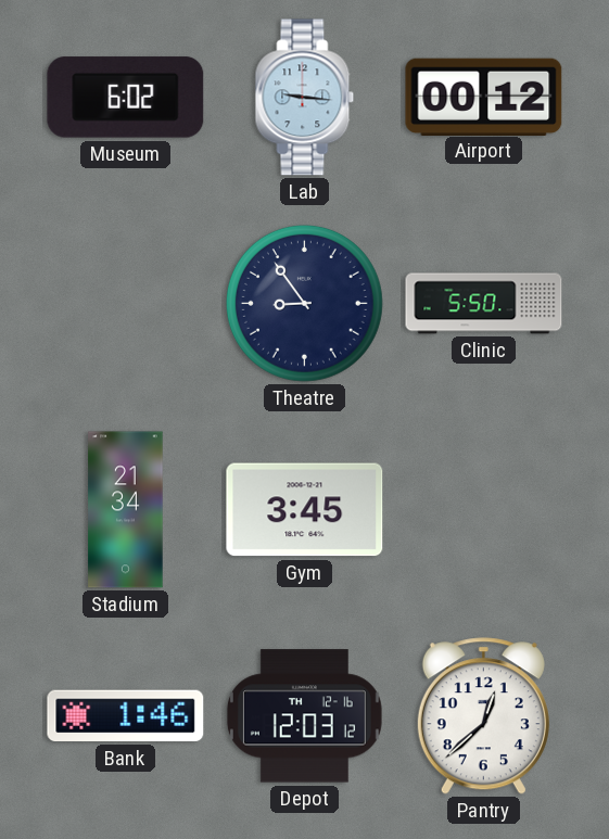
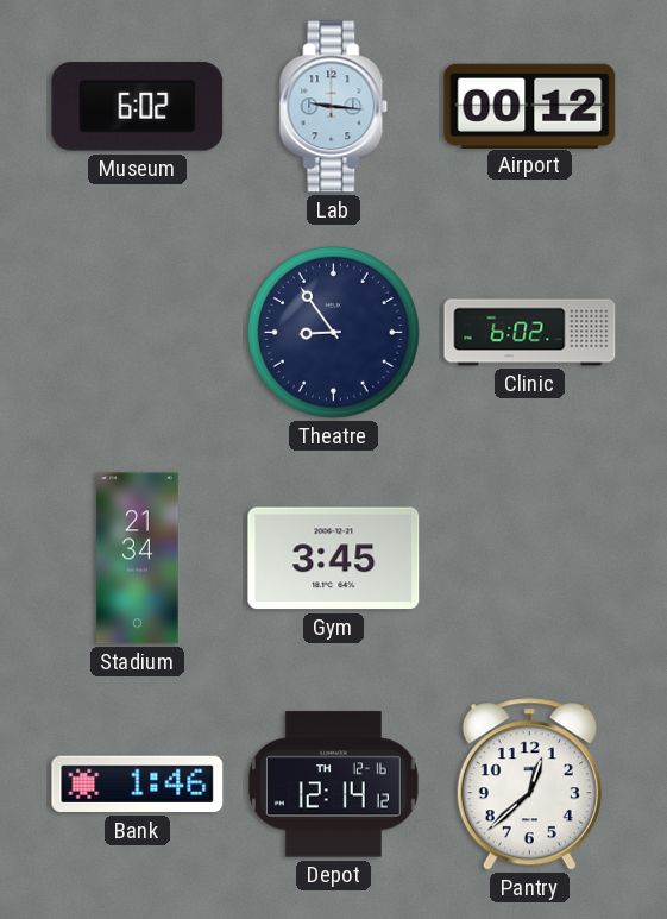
Clinic: 5:50 -> 6:02 (530, 333)
Depot: 12:03 -> 12:14 (333, 785)
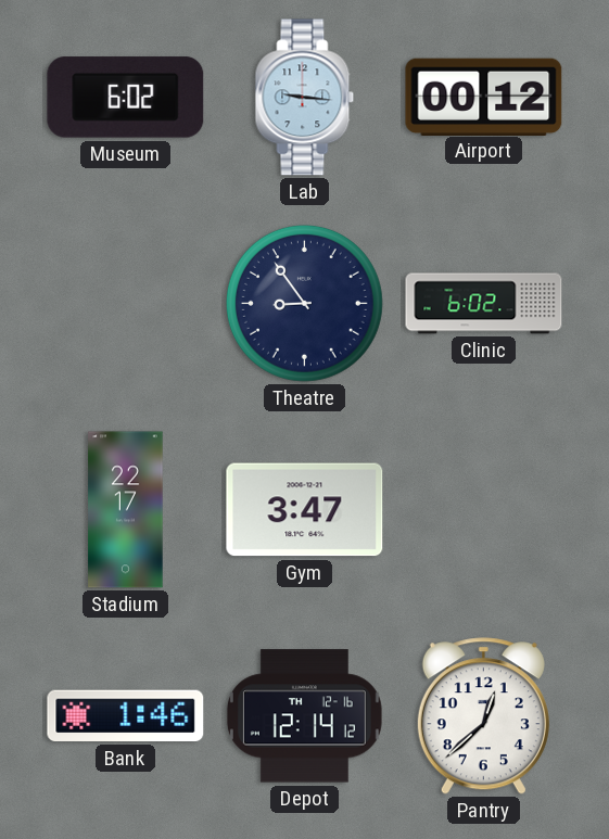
Stadium: 21:34 -> 22:17 (126, 510)
Gym: 3:45 -> 3:47 (305, 510)
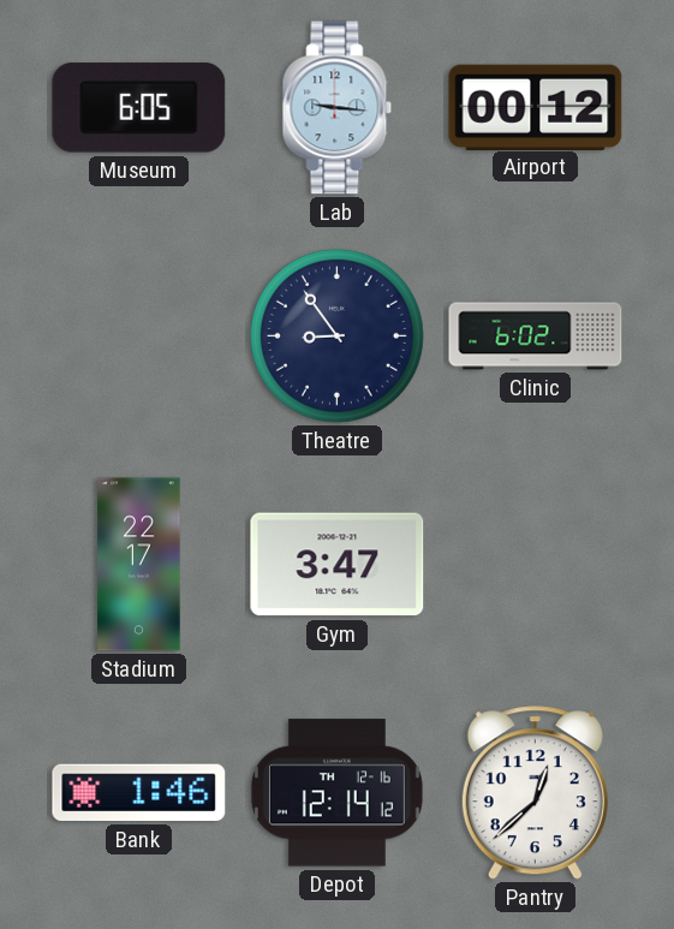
Museum: 6:02 -> 6:05 (139, 108)
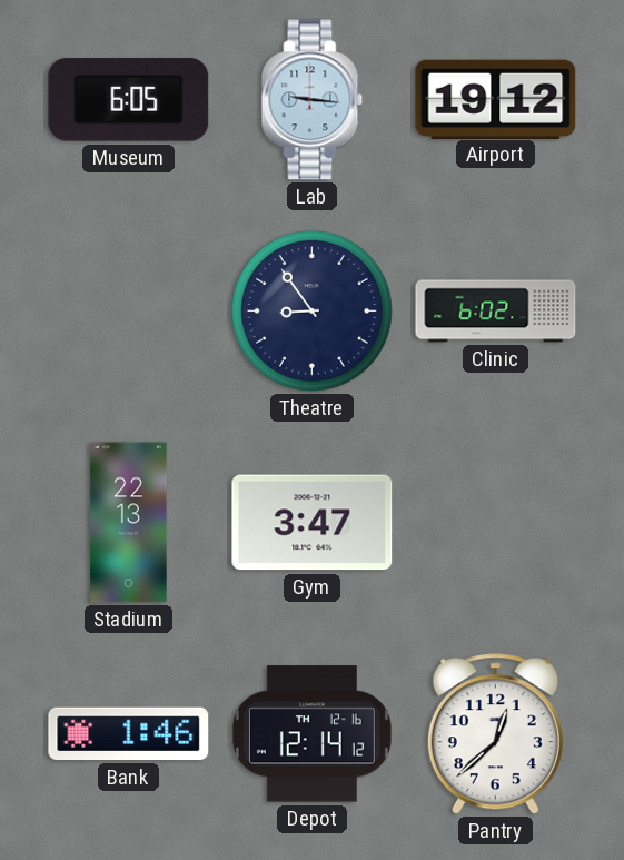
Airport: 00:12 -> 19:12 (496, 99)
Stadium: 22:17 -> 22:13 (129, 523)
